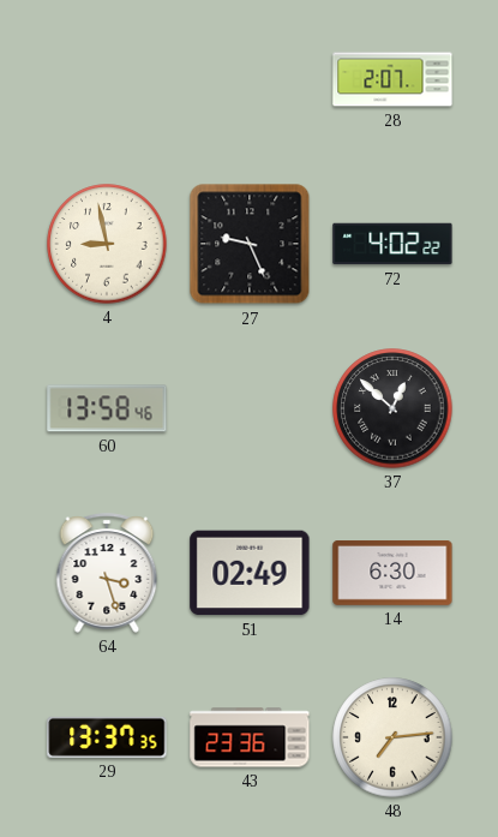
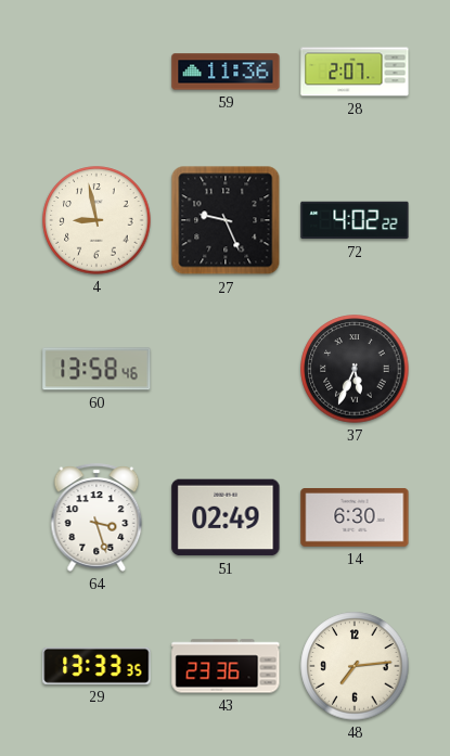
59: none -> 11:36 (226, 72)
37: 12:52 -> 5:34 (355, 369)
29: 13:37 -> 13:33 (97, 666)
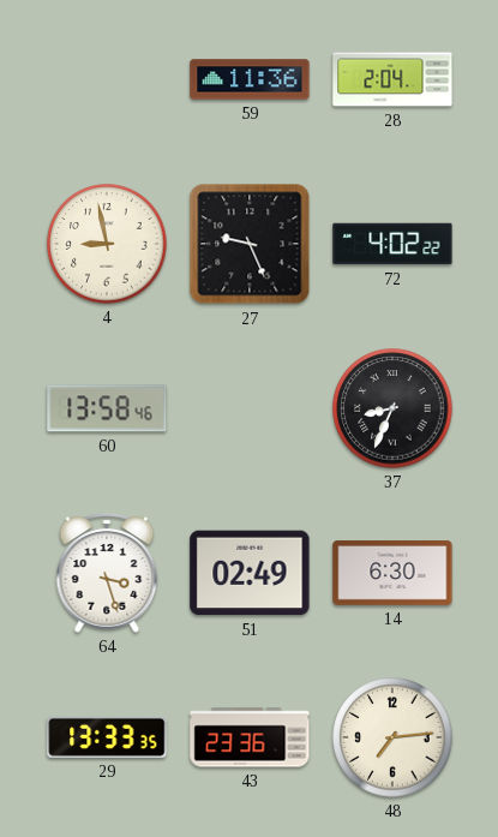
28: 2:07 -> 2:04 (392, 79)
37: 5:34 -> 8:34 (392, 408)
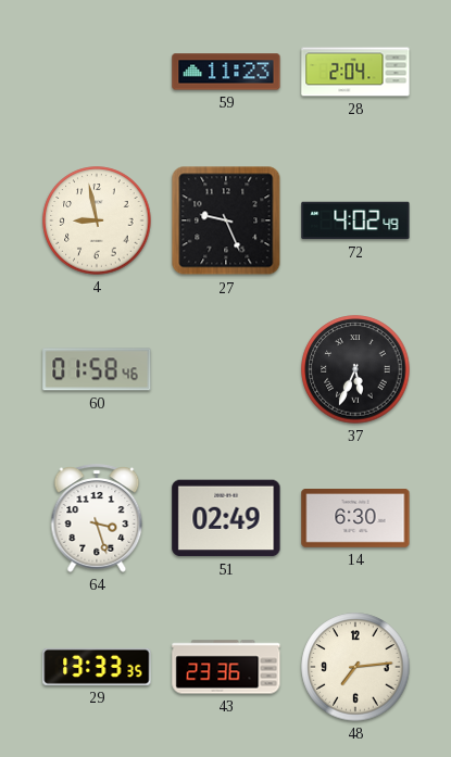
59: 11:36 -> 11:23 (226, 72)
72: 4:02:22 -> 4:02:49 (355, 220)
60: 13:58 -> 01:58 (97, 369)
37: 8:34 -> 5:34 (355, 369)
